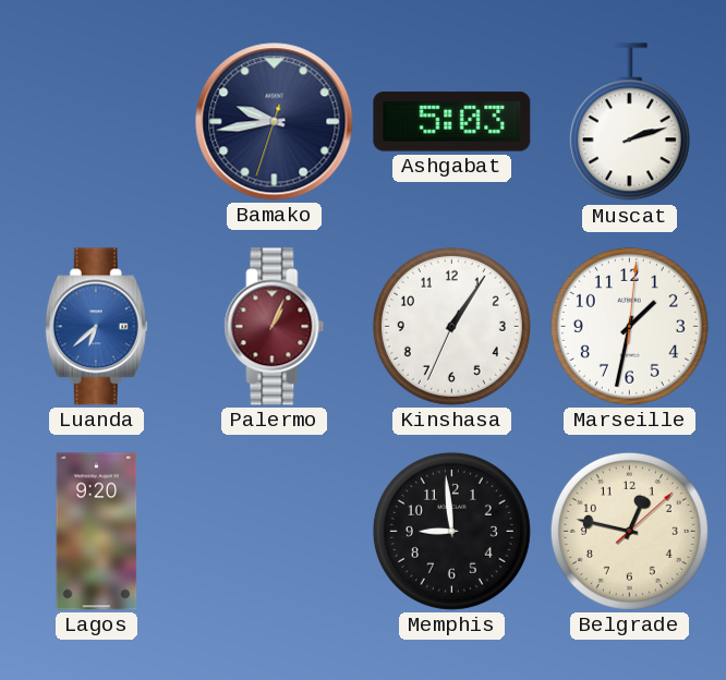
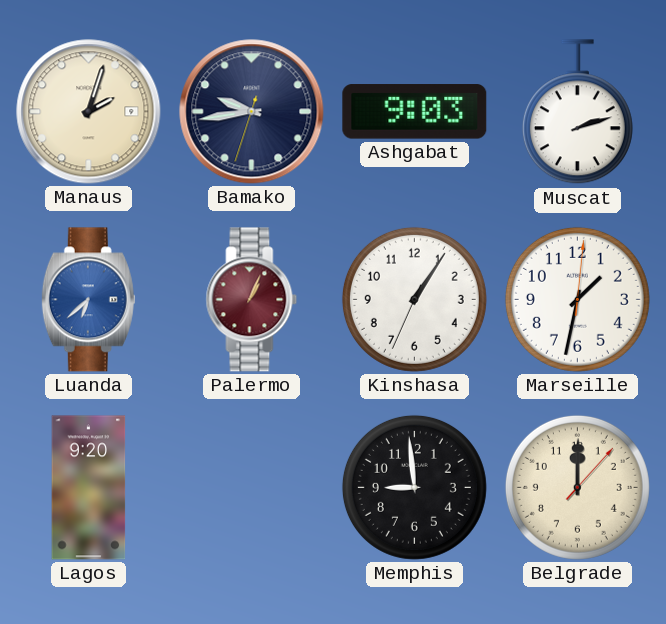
Manaus: none -> 2:03 (89, 112)
Ashgabat: 5:03 -> 9:03 (415, 112)
Belgrade: 12:47 -> 12:00 (577, 487)
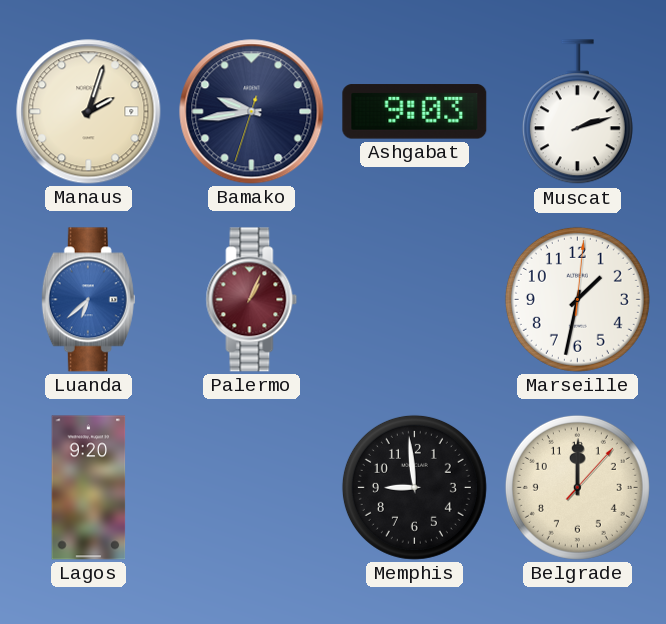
Kinshasa: 1:05 -> none (414, 299)
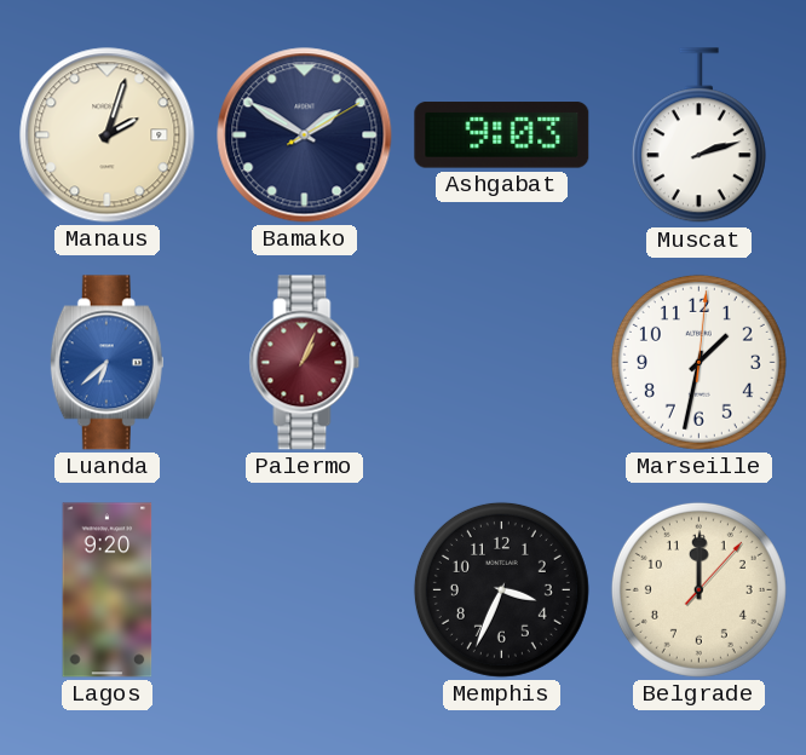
Bamako: 9:43 -> 1:50 (305, 136)
Memphis: 8:59 -> 3:34 (501, 589)
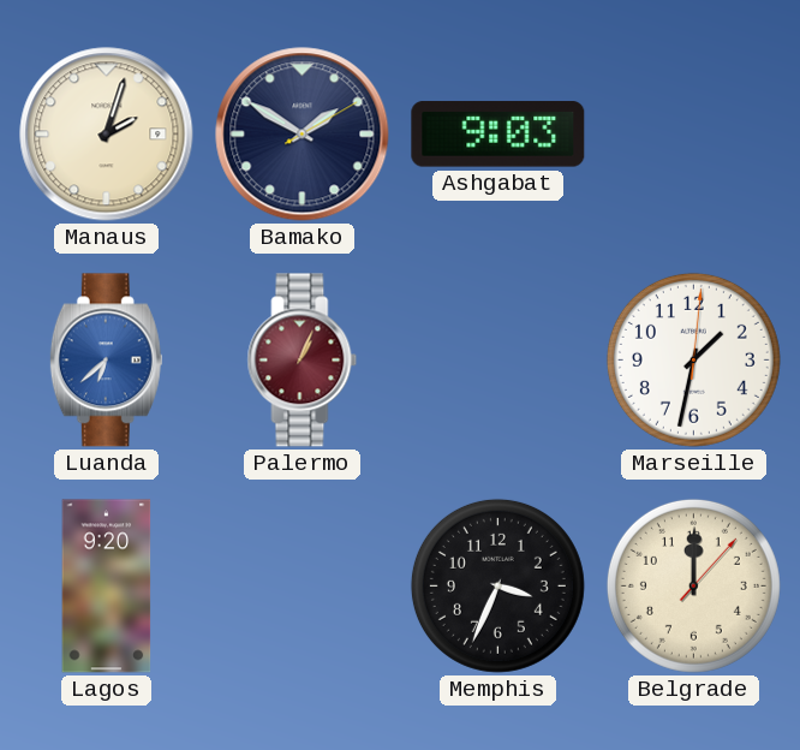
Muscat: 2:12 -> none (698, 136)
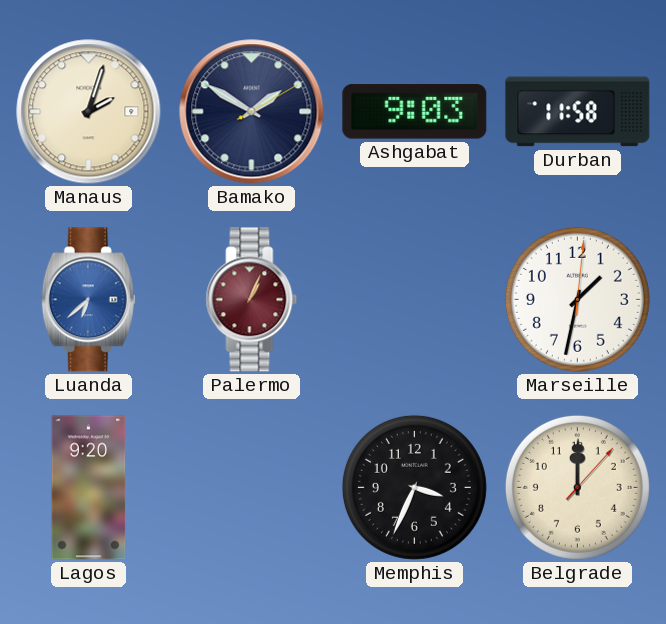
Durban: none -> 11:58 (578, 112)
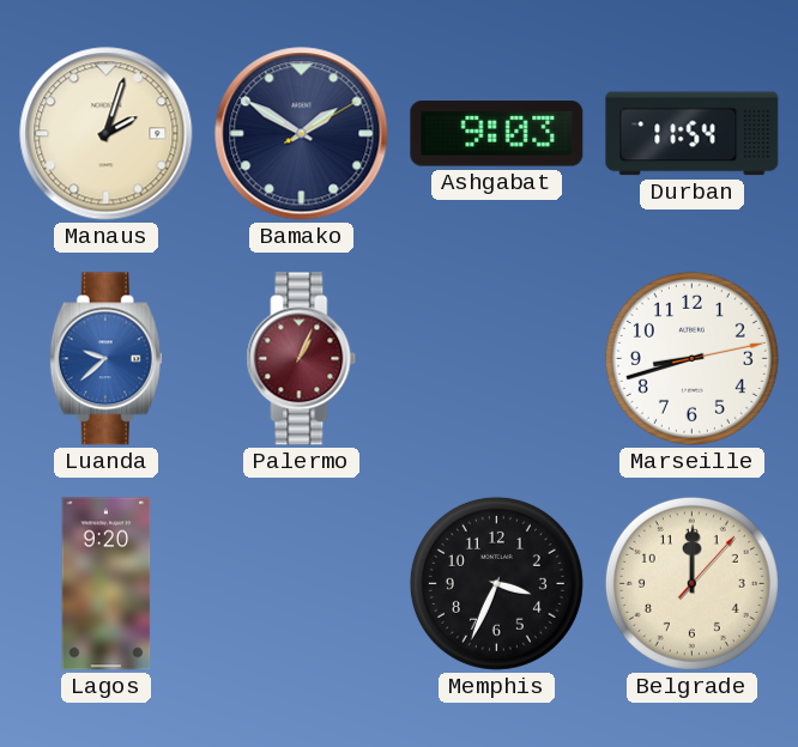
Durban: 11:58 -> 11:54 (693, 134)
Luanda: 6:38 -> 9:38 (105, 359)
Marseille: 1:32 -> 8:42 (691, 358)
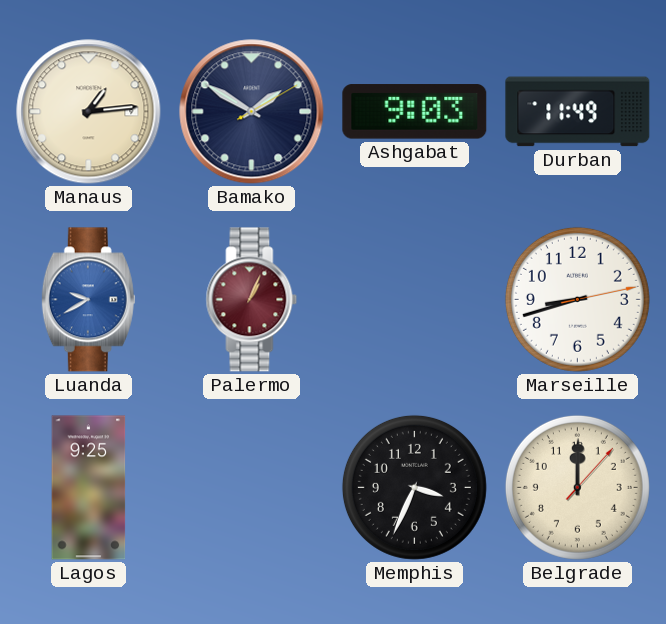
Manaus: 2:03 -> 1:14 (89, 112)
Durban: 11:54 -> 11:49 (578, 112)
Luanda: 9:38 -> 9:40 (88, 300)
Lagos: 9:20 -> 9:25 (89, 488)
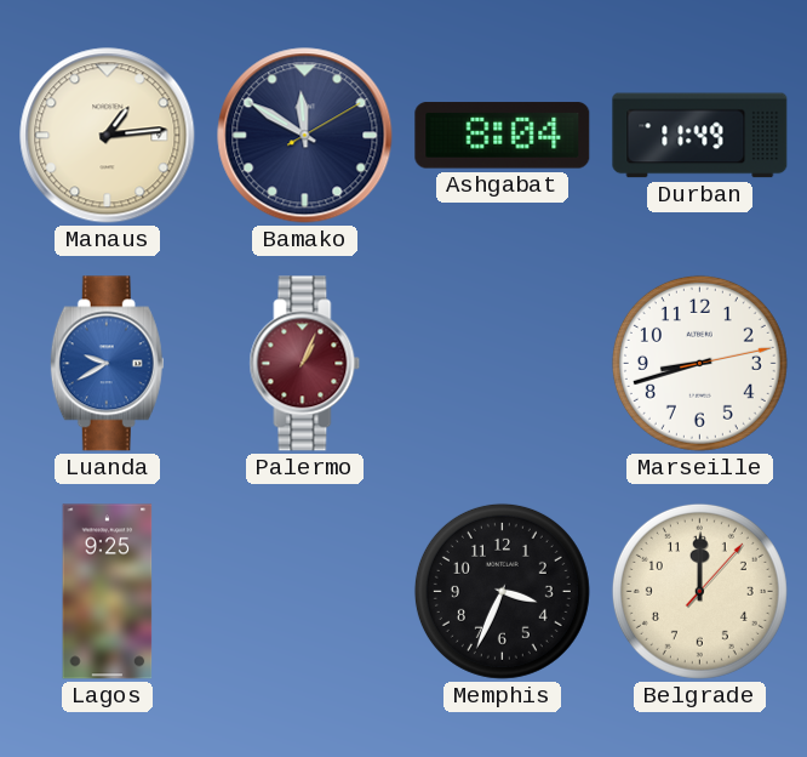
Bamako: 1:50 -> 11:50 (305, 136)
Ashgabat: 9:03 -> 8:04 (503, 136)
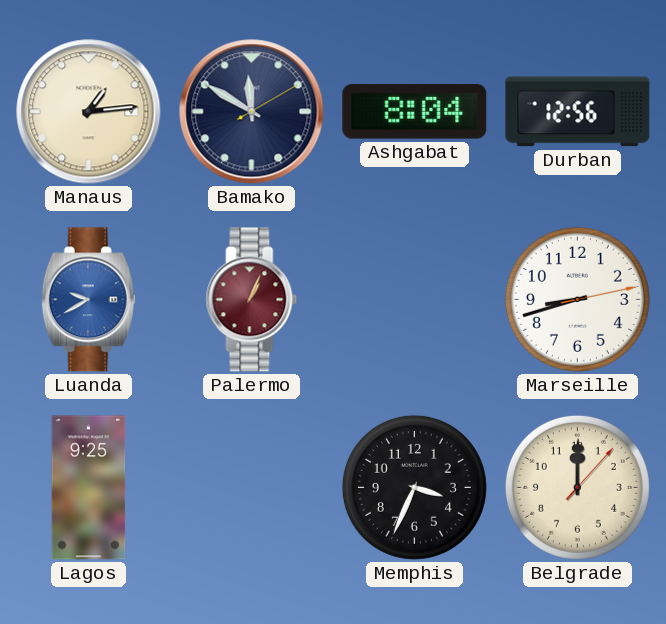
Durban: 11:49 -> 12:56 (578, 112)
